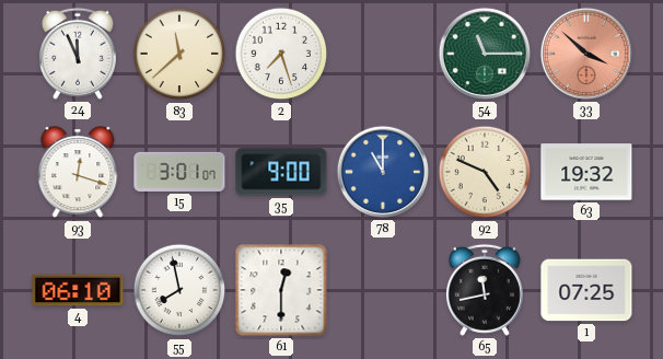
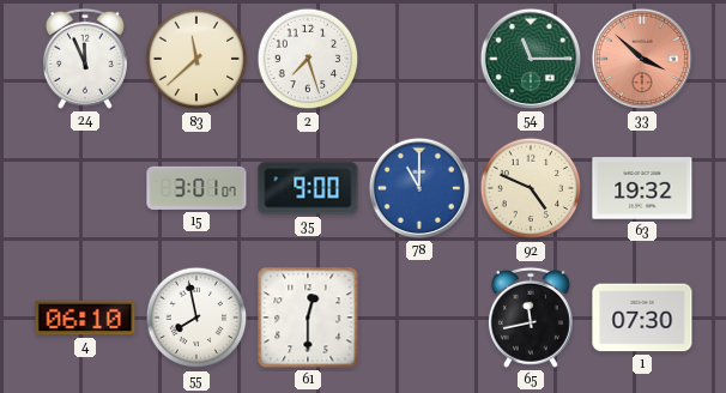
93: 12:18 -> none (78, 173)
1: 07:25 -> 07:30 (642, 318)
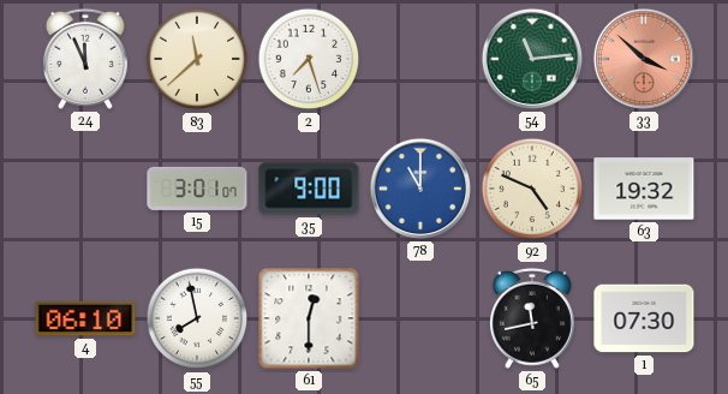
54: 11:15 -> 11:14 (532, 59)
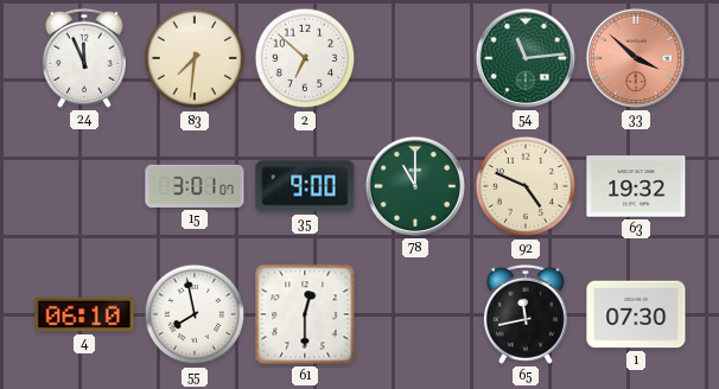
83: 11:38 -> 7:31 (195, 58)
2: 7:27 -> 6:52 (305, 58)
78 dial: blue -> green (415, 186)
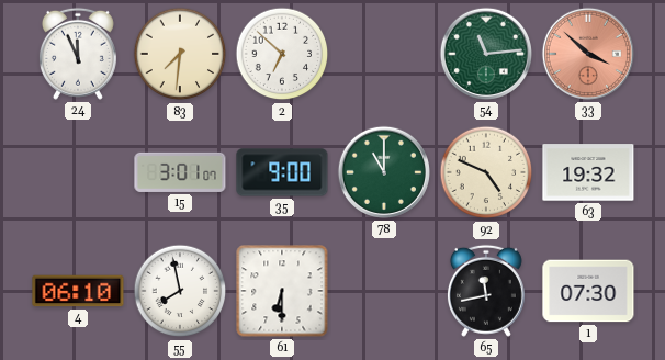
61: 12:30 -> 6:30 (282, 291)
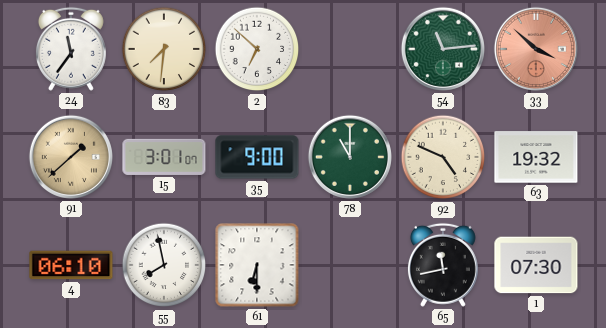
24: 11:56 -> 11:36 (71, 49)
91: none -> 1:38 (71, 157)
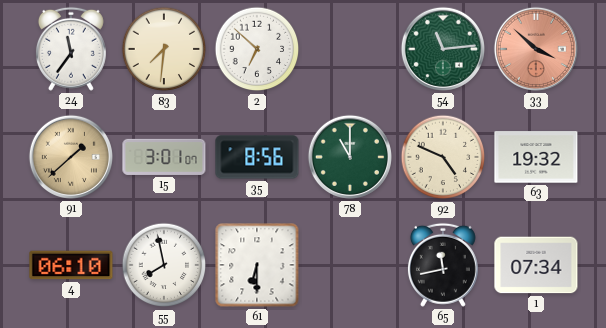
35: 9:00 -> 8:56 (257, 157)
1: 07:30 -> 07:34 (536, 265)
